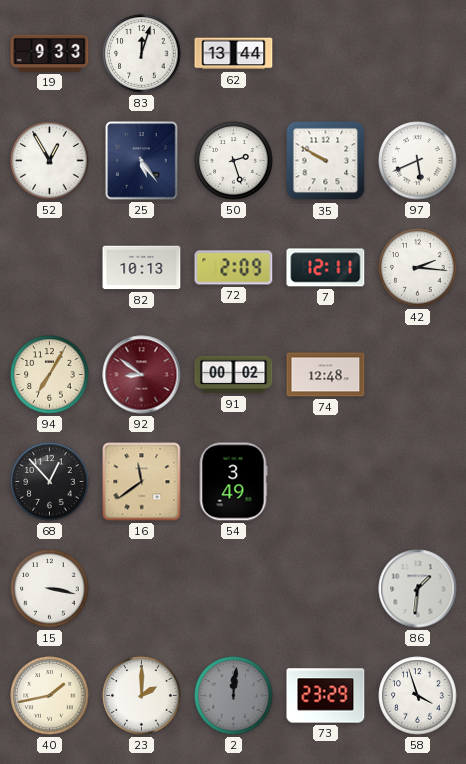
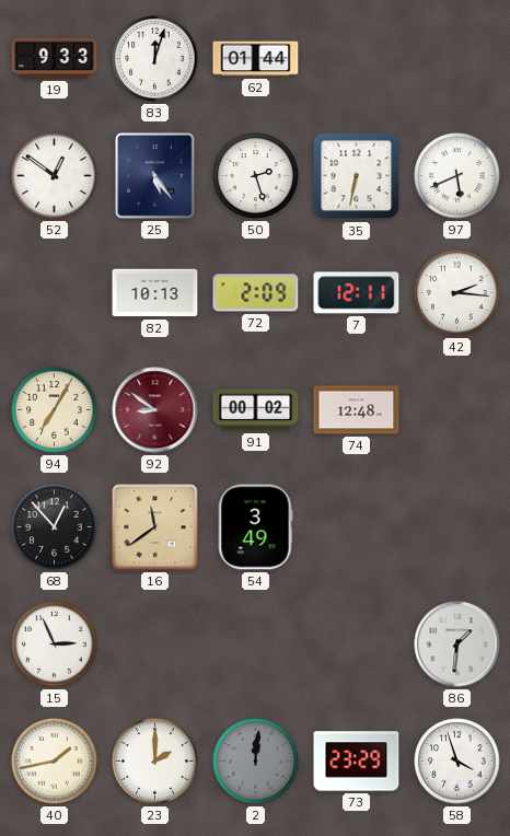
62: 13:44 -> 01:44 (256, 59)
52: 12:55 -> 12:51 (55, 176)
35: 9:50 -> 6:32 (357, 176)
15: 3:17 -> 2:56 (55, 645)
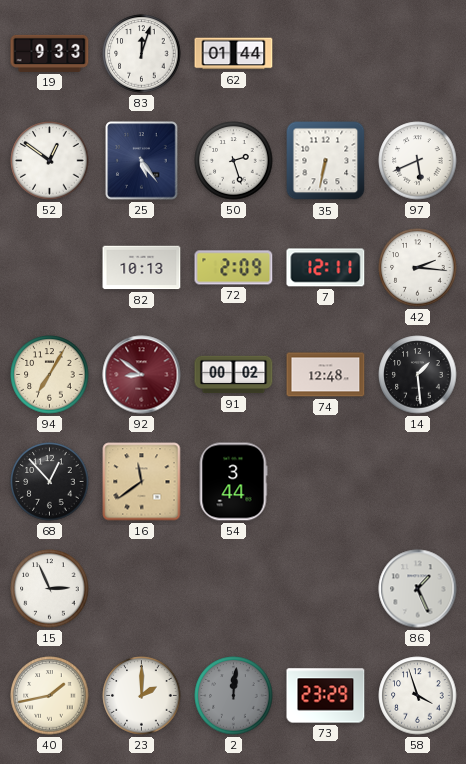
14: none -> 1:29 (418, 375)
54: 3:49 -> 3:44 (233, 482)
86: 1:31 -> 1:26 (418, 589)
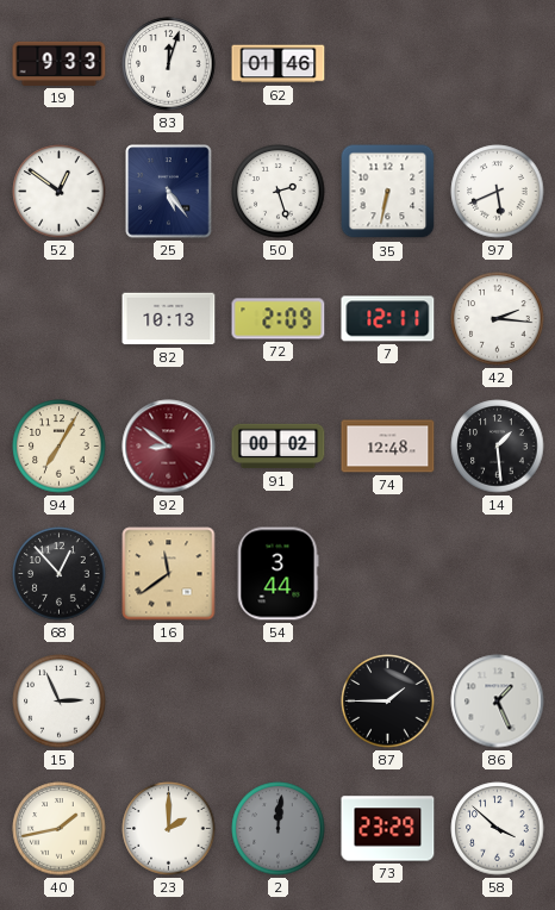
62: 01:44 -> 01:46 (279, 64)
87: none -> 1:45 (388, 702)
58: 3:57 -> 3:52 (498, 829)
